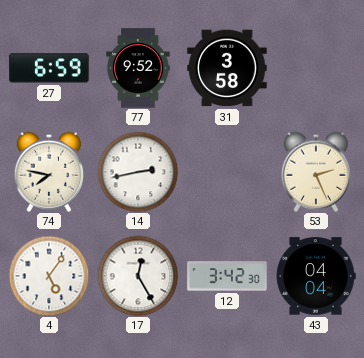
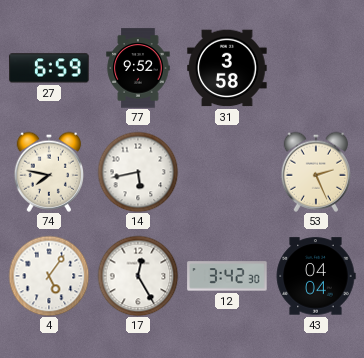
14: 2:43 -> 5:43 (138, 172)
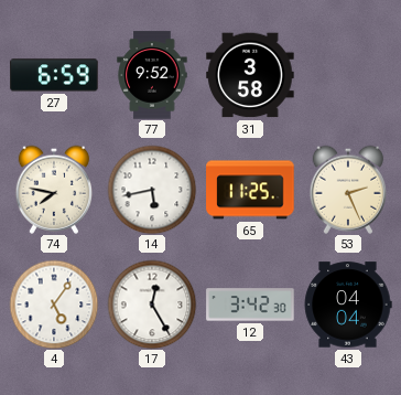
65: none -> 11:25 (250, 190)
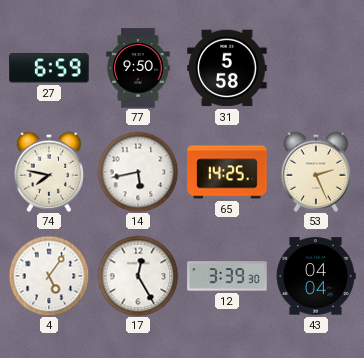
77: 9:52 -> 9:50 (138, 68)
31: 3:58 -> 5:58 (227, 68)
65: 11:25 -> 14:25 (227, 172)
12: 3:42 -> 3:39 (227, 276)
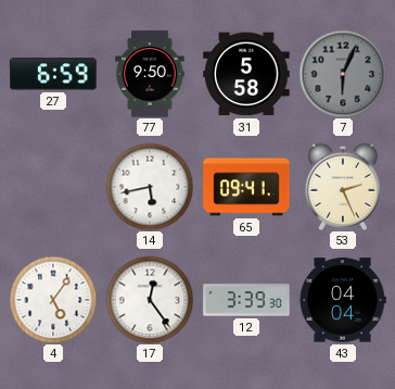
7: none -> 6:04 (343, 74)
74: 7:47 -> none (48, 172)
65: 14:25 -> 09:41 (246, 187)
17: 12:25 -> 12:24 (150, 300)
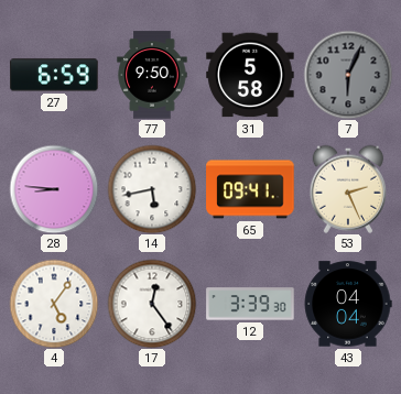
28: none -> 8:46 (54, 189)
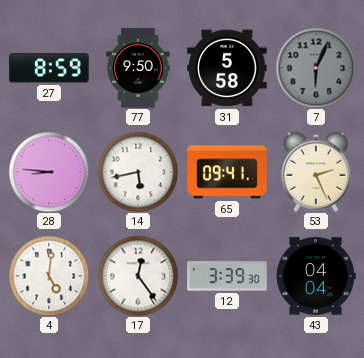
27: 6:59 -> 8:59 (49, 68)
4: 5:06 -> 5:01 (49, 276)
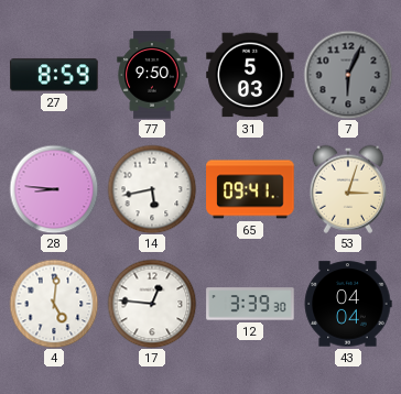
31: 5:58 -> 5:03 (250, 75)
53: 2:26 -> 3:03 (347, 189)
17: 12:24 -> 12:46 (152, 304)
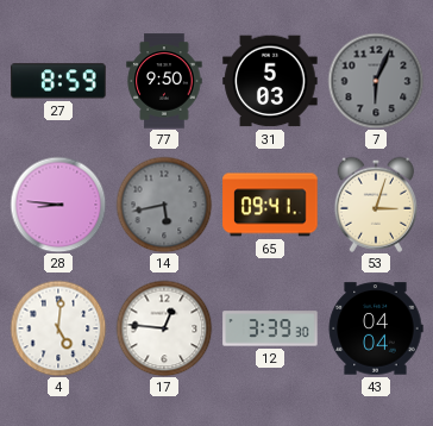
14 dial: white -> grey (164, 205)
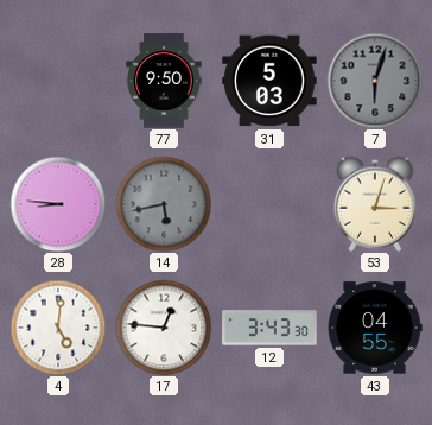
27: 8:59 -> none (58, 81)
7: 6:04 -> 6:03 (375, 81)
65: 09:41 -> none (270, 205)
12: 3:39 -> 3:43 (269, 328)
43: 04:04 -> 04:55 (375, 328)
